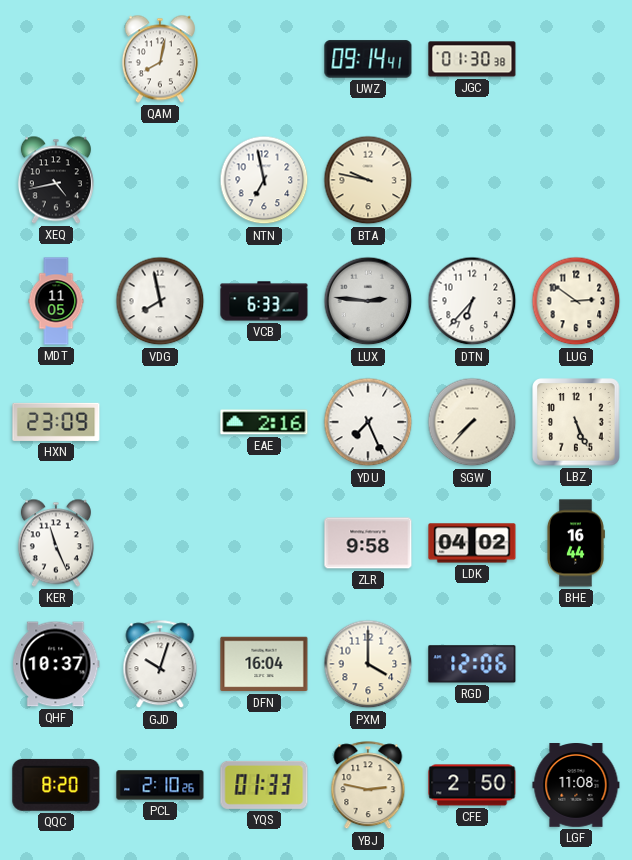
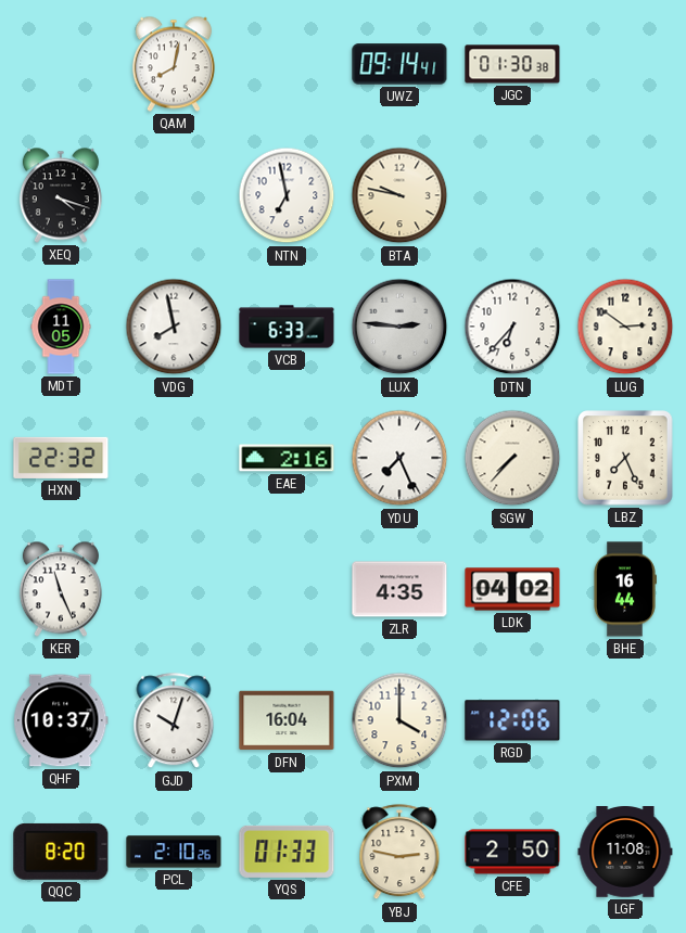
XEQ: 4:43 -> 4:18 (61, 195)
HXN: 23:09 -> 22:32 (61, 458)
LBZ: 5:26 -> 7:26 (625, 458)
ZLR: 9:58 -> 4:35 (399, 589)
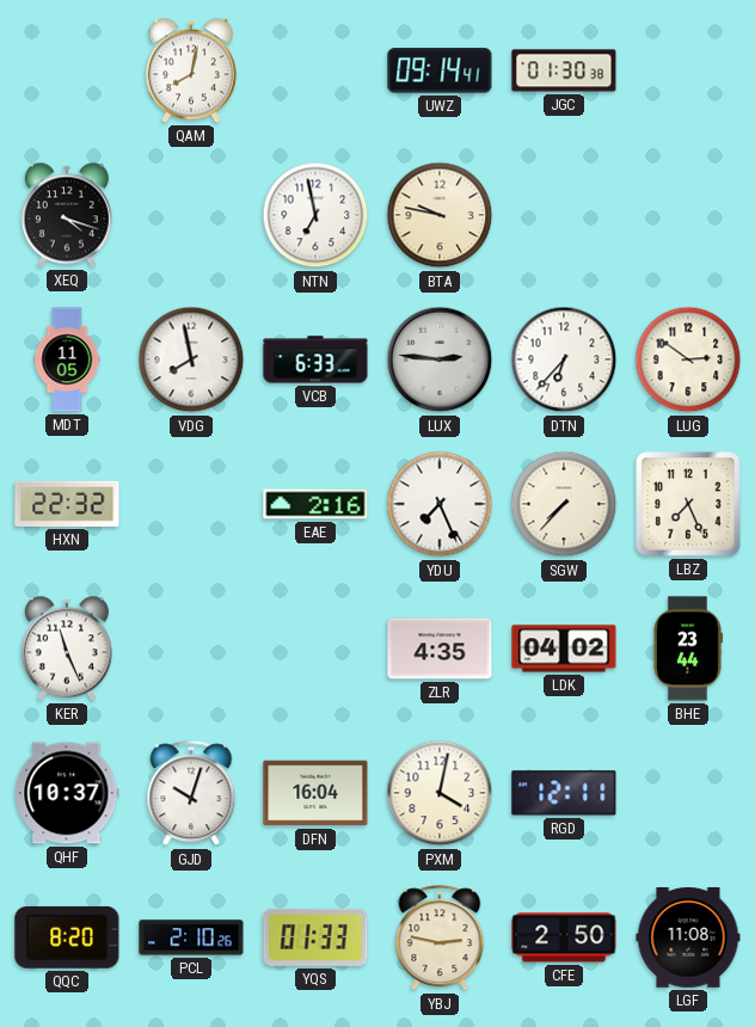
BHE: 16:44 -> 23:44 (687, 648)
PXM: 4:00 -> 4:02 (440, 793)
RGD: 12:06 -> 12:11 (564, 793)
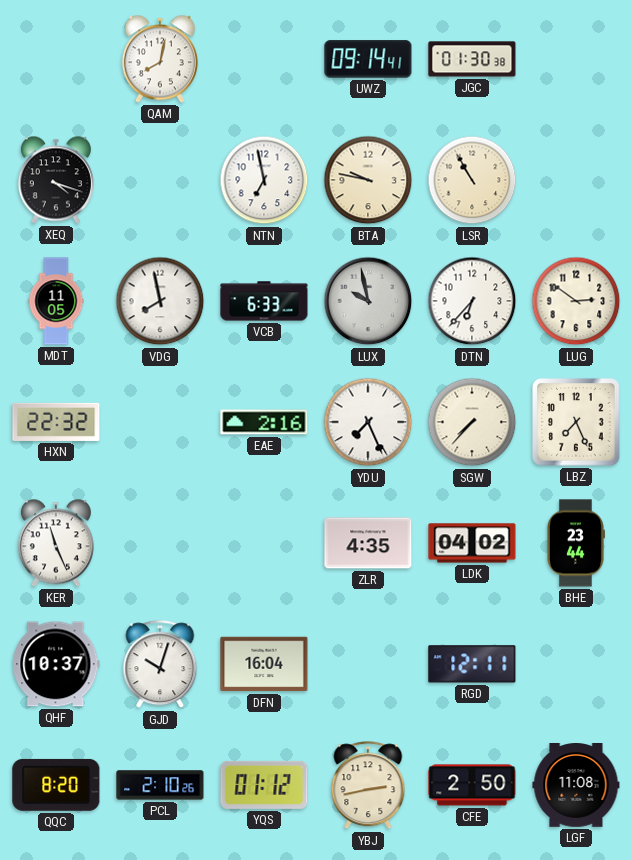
LSR: none -> 10:55 (472, 180)
LUX: 2:46 -> 9:58 (368, 301)
PXM: 4:02 -> none (440, 793)
YQS: 01:33 -> 01:12 (264, 785)
YBJ: 2:47 -> 2:43 (368, 786)
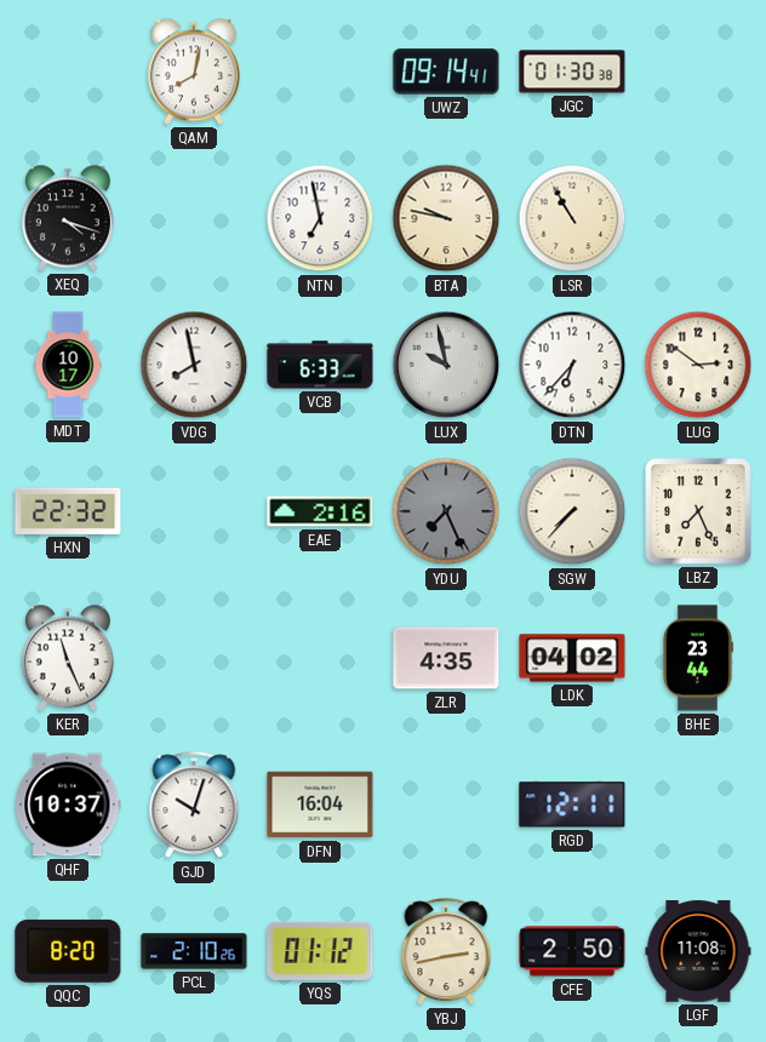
MDT: 11:05 -> 10:17 (68, 365)
YDU dial: white -> grey (446, 511)
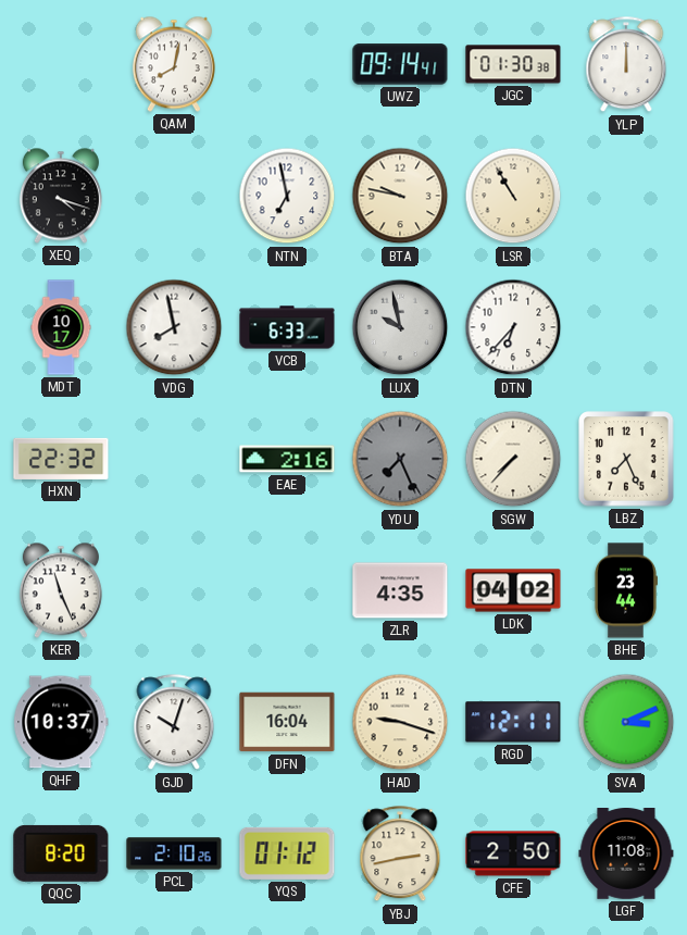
YLP: none -> 12:00 (626, 65)
LUG: 2:51 -> none (698, 365)
HAD: none -> 9:18 (400, 722)
SVA: none -> 3:11 (626, 722)
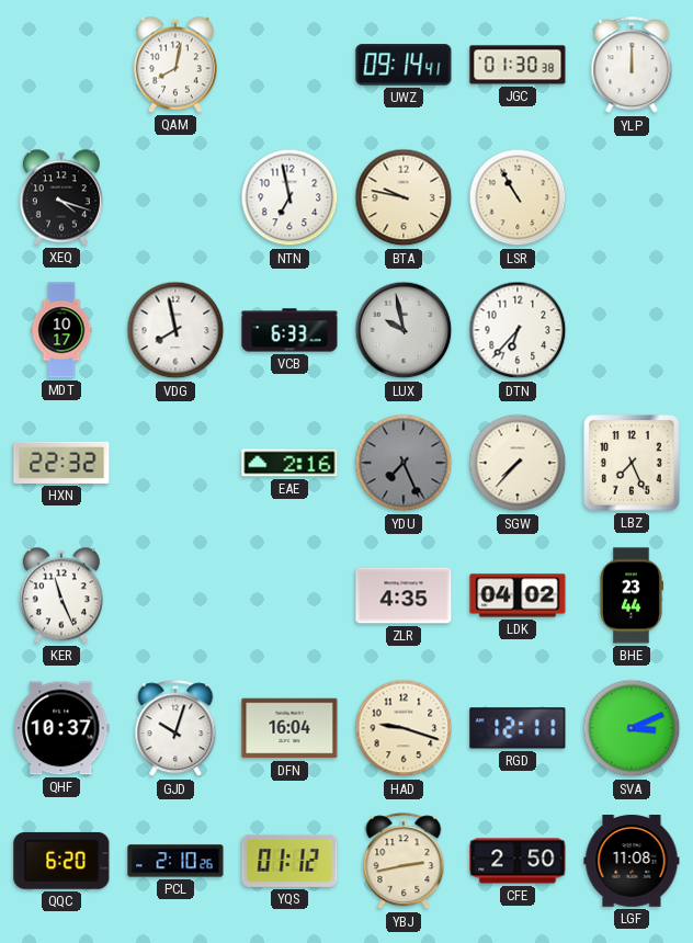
QQC: 8:20 -> 6:20 (61, 861)
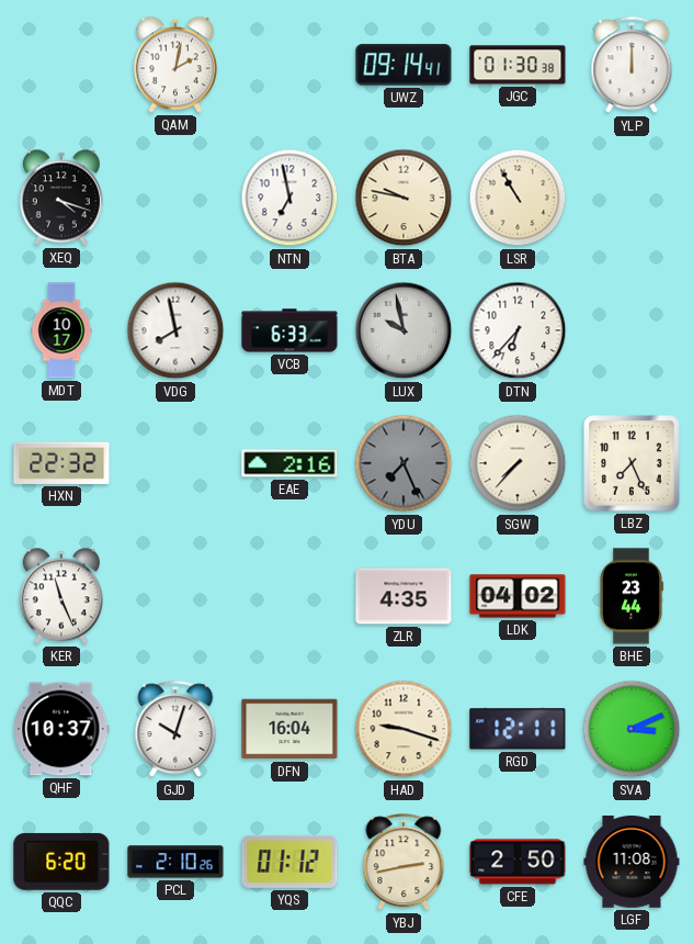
QAM: 8:02 -> 2:02 (175, 65)
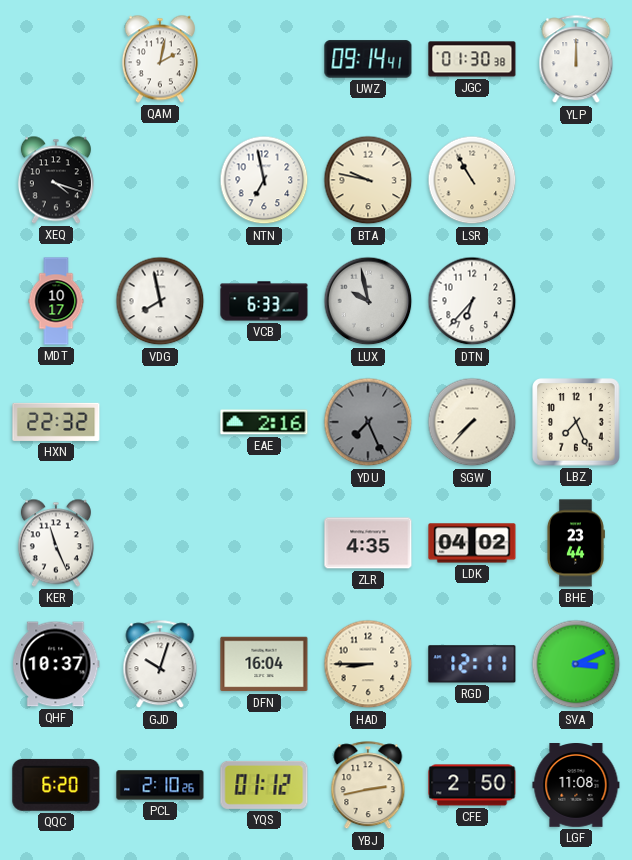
HAD: 9:18 -> 8:45 (368, 664)
